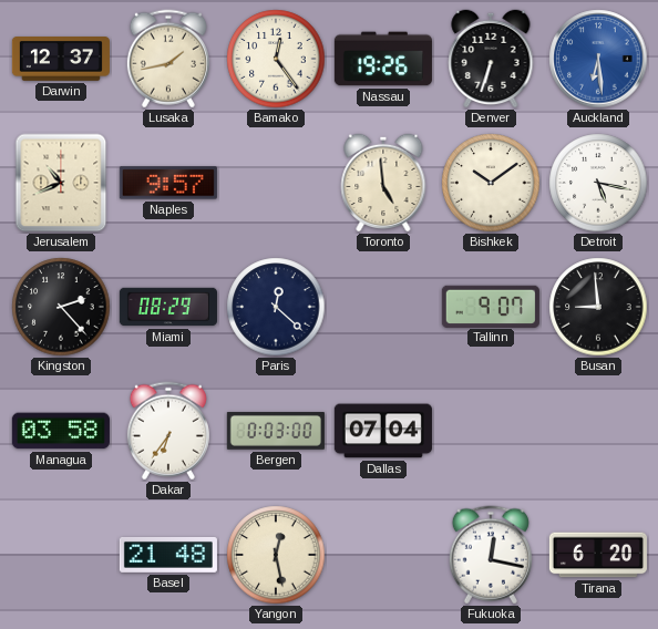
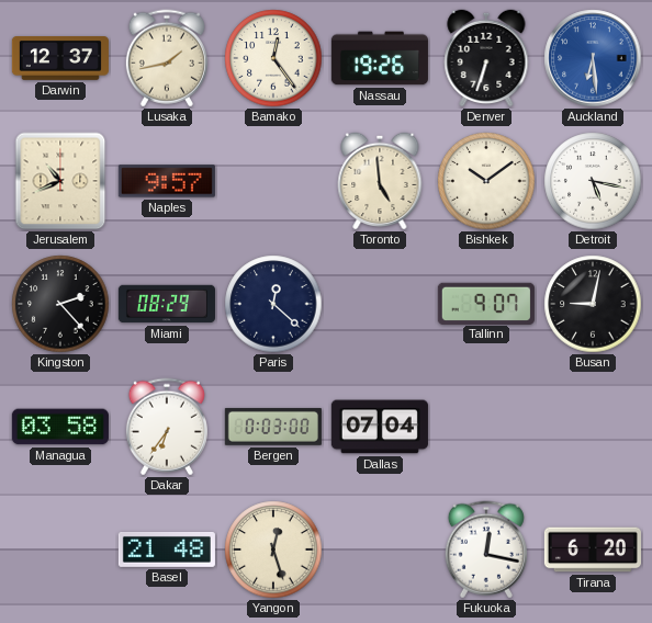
Busan: 8:59 -> 9:02 (593, 304)
Yangon: 12:28 -> 12:27 (273, 550)
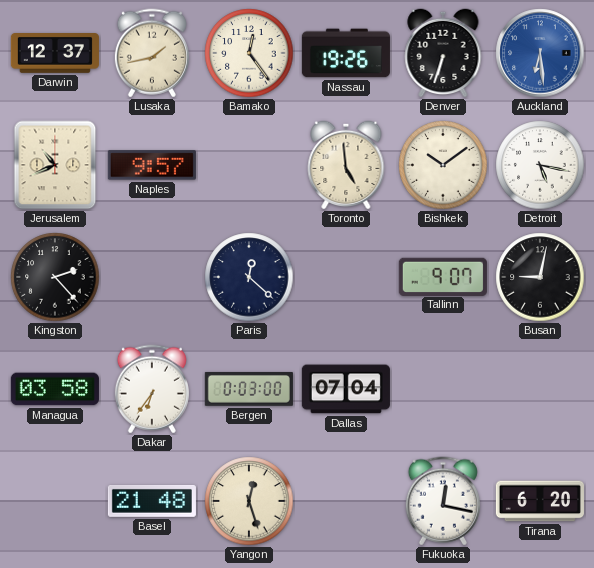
Miami: 08:29 -> none (167, 304)
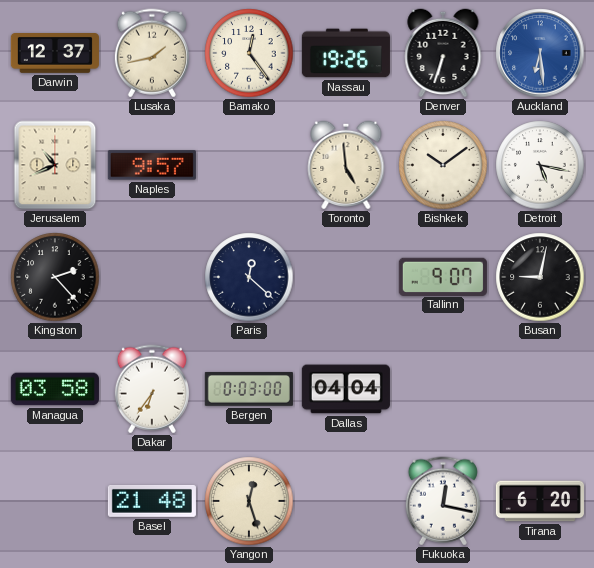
Dallas: 07:04 -> 04:04 (346, 389)
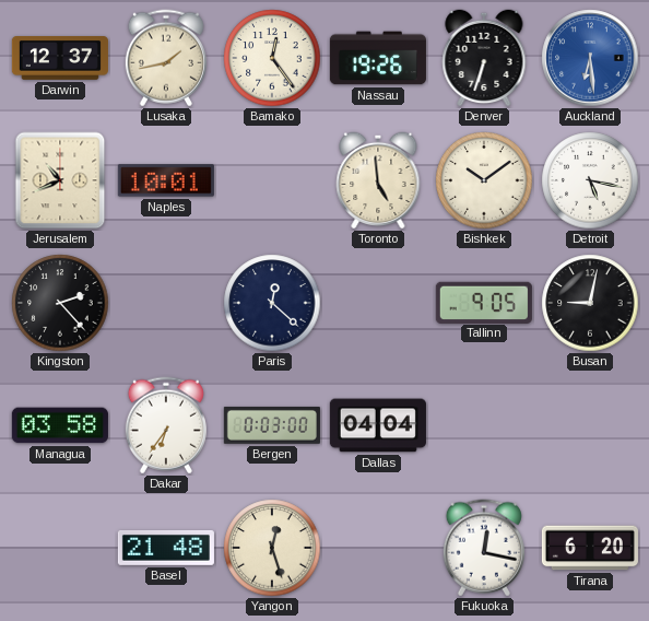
Naples: 9:57 -> 10:01 (166, 180)
Tallinn: 9:07 -> 9:05 (484, 302)
